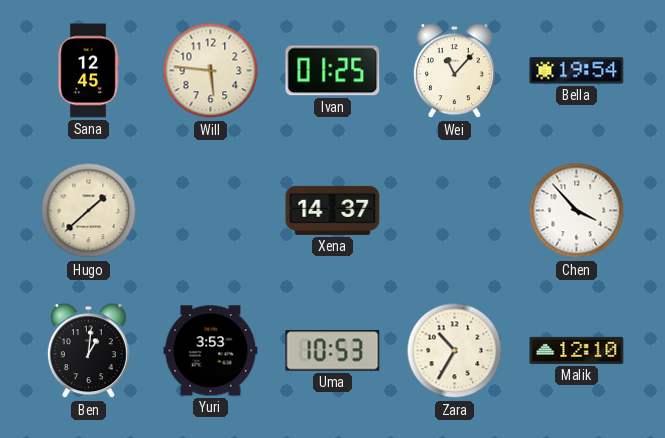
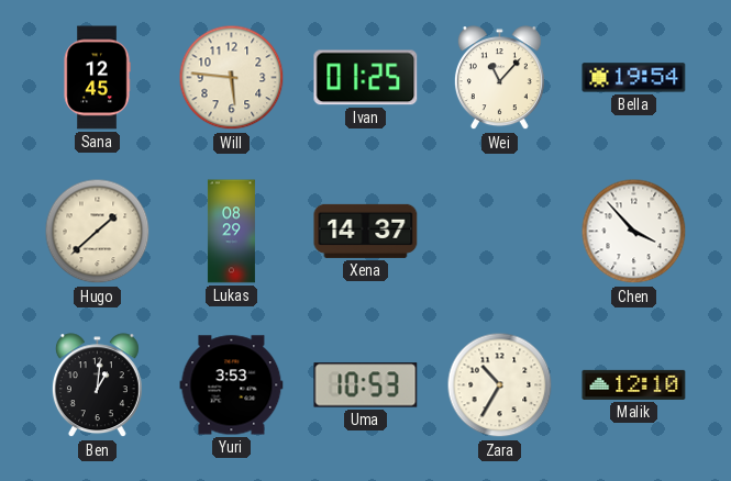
Lukas: none -> 08:29 (231, 232)
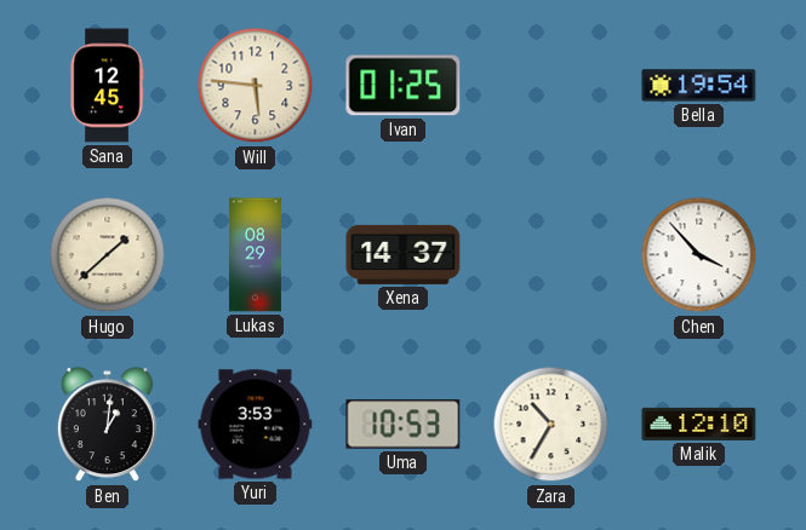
Wei: 11:07 -> none (499, 78)
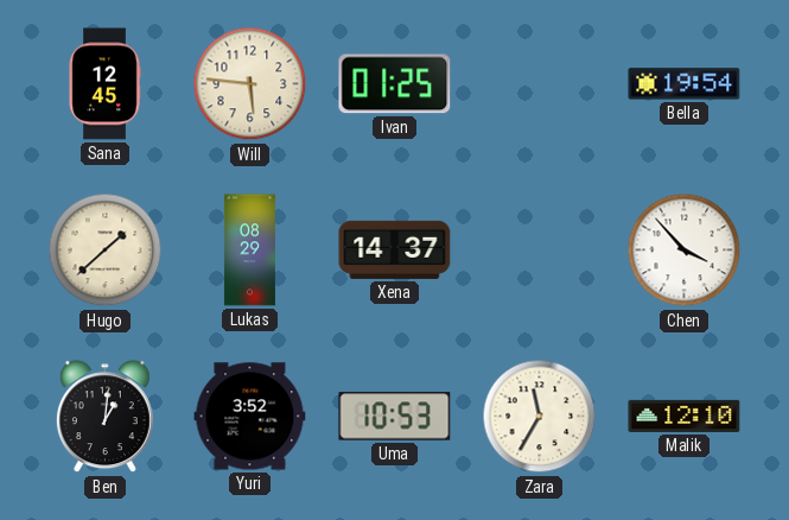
Yuri: 3:53 -> 3:52 (250, 417)
Zara: 10:35 -> 11:35 (540, 417)
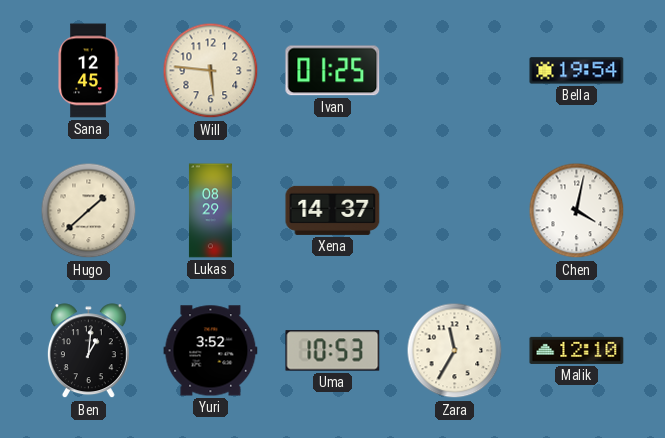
Chen: 3:53 -> 4:02 (577, 211)
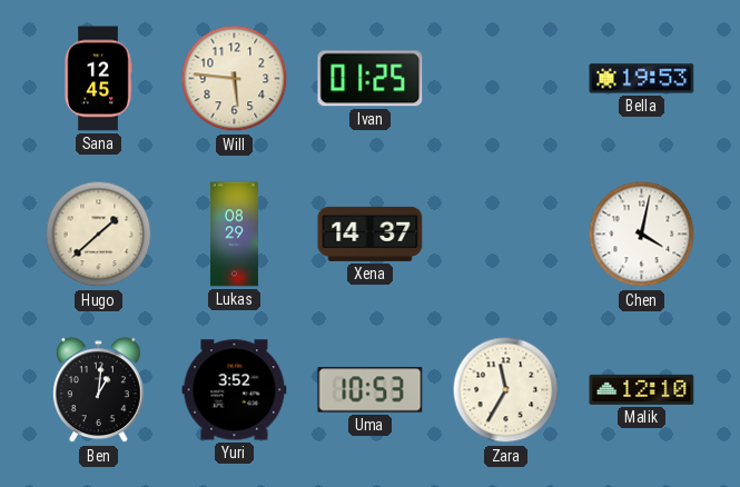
Bella: 19:54 -> 19:53 (642, 79)
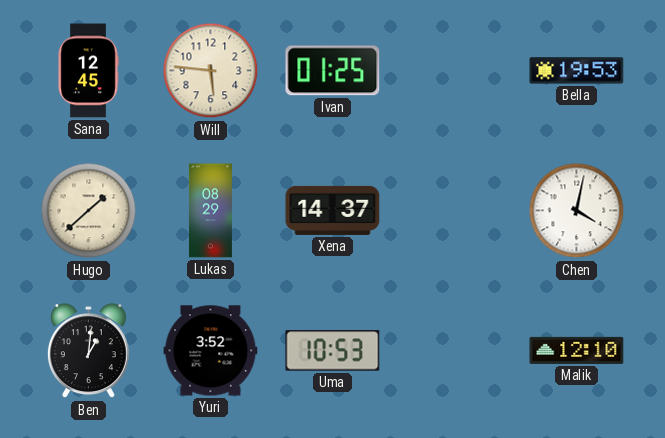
Zara: 11:35 -> none (506, 390)
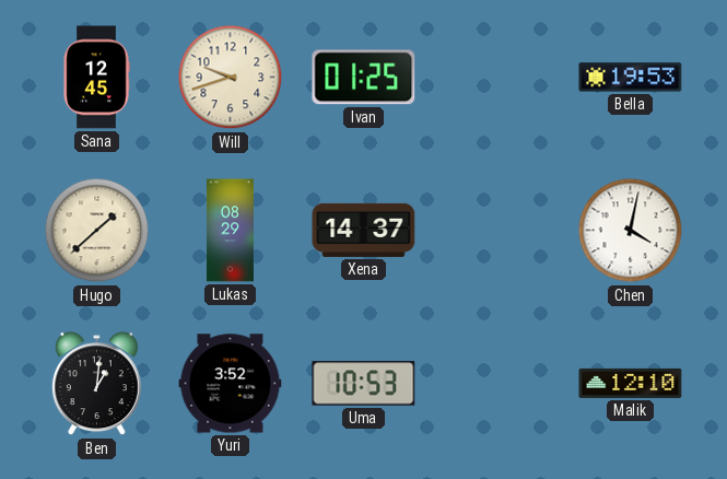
Will: 5:46 -> 9:42 (231, 78)
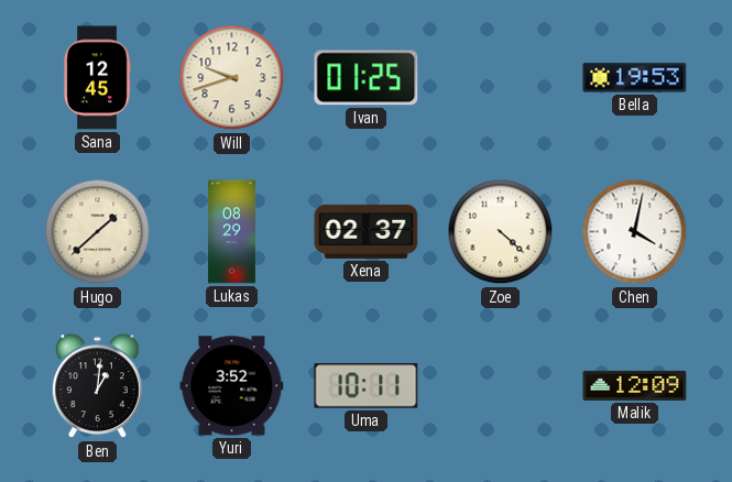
Xena: 14:37 -> 02:37 (367, 231)
Zoe: none -> 4:22 (501, 232)
Uma: 10:53 -> 10:11 (367, 386)
Malik: 12:10 -> 12:09 (635, 385)
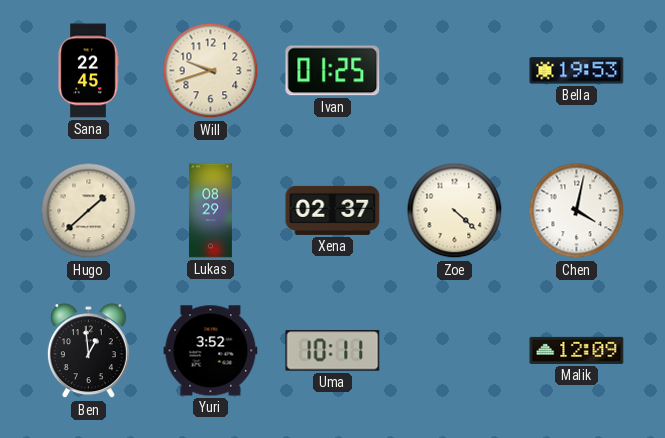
Sana: 12:45 -> 22:45 (88, 71)
Ben: 1:01 -> 12:59 (88, 351)
